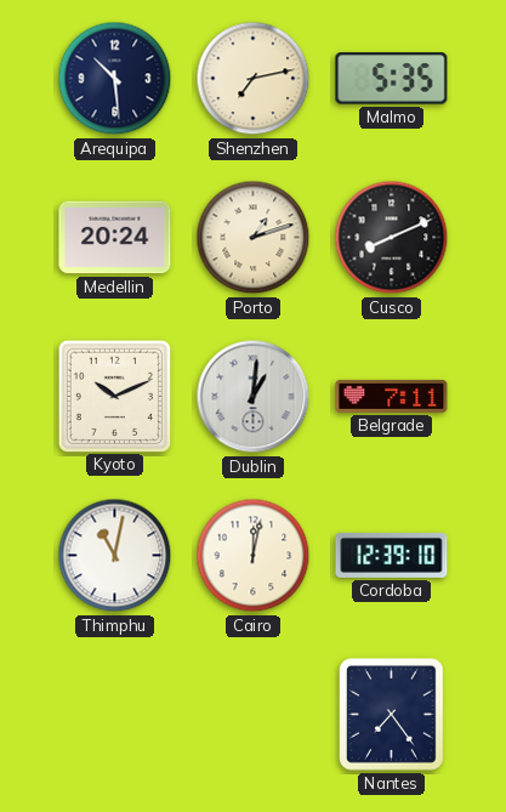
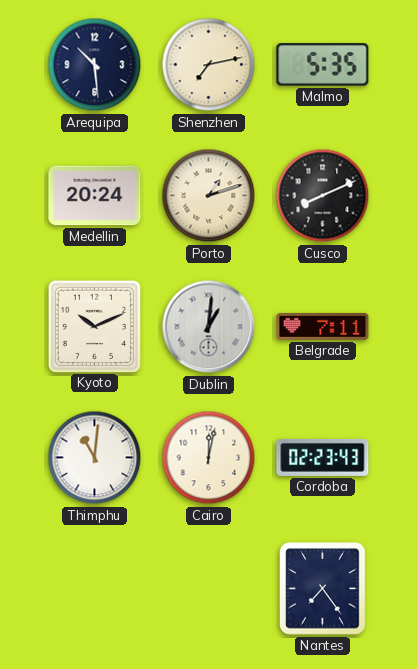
Thimphu: 11:02 -> 11:01 (95, 458)
Cordoba: 12:39 -> 02:23 (323, 457)
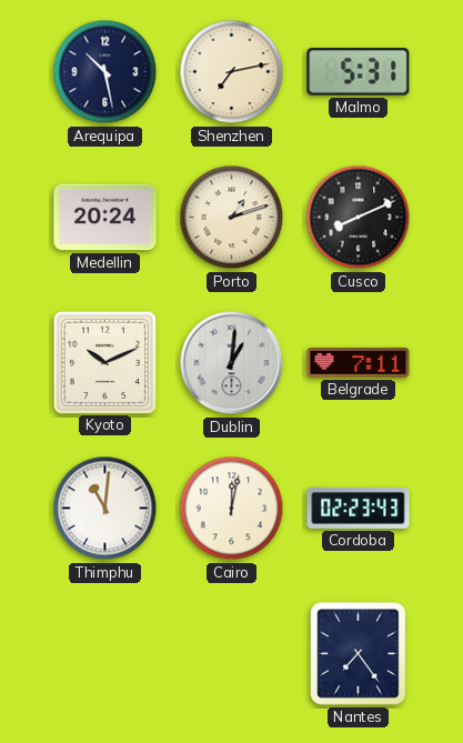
Arequipa: 10:29 -> 10:28 (105, 72)
Malmo: 5:35 -> 5:31 (359, 72)
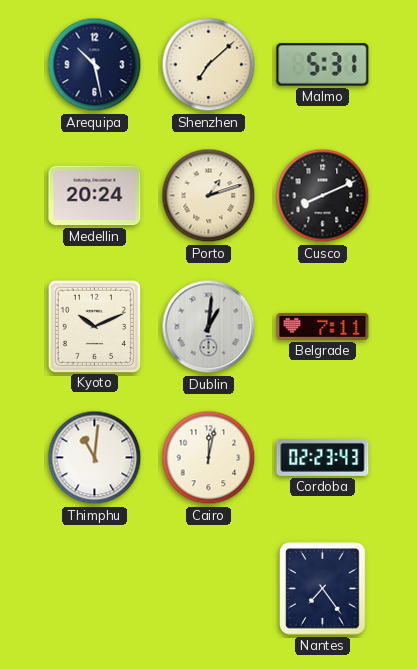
Shenzhen: 7:13 -> 7:08 (209, 65)
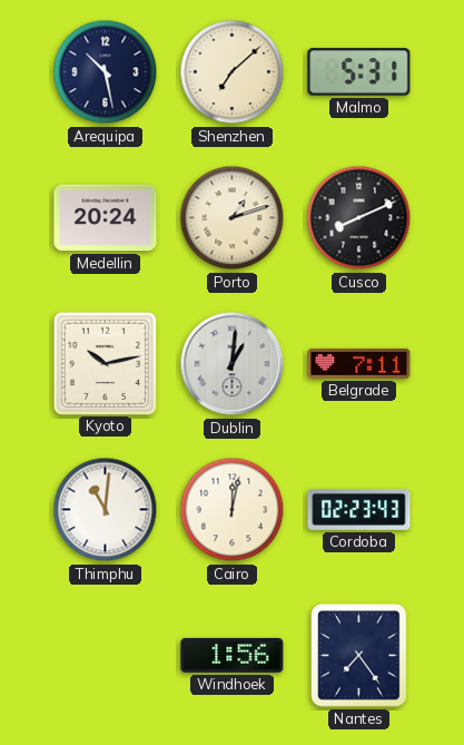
Kyoto: 10:11 -> 10:13 (105, 363)
Windhoek: none -> 1:56 (233, 655)
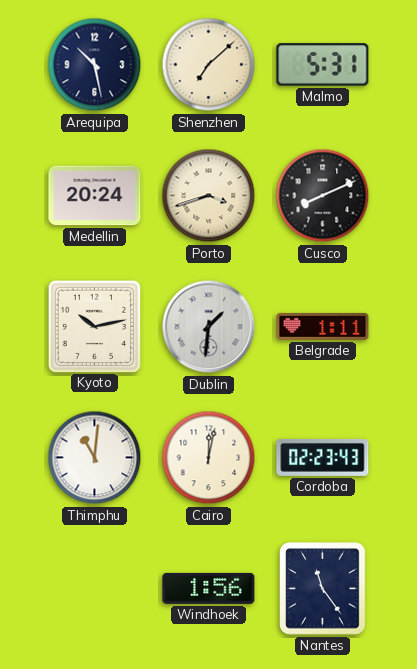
Porto: 1:12 -> 3:42 (209, 196)
Dublin: 1:01 -> 1:31 (209, 327)
Belgrade: 7:11 -> 1:11 (323, 326)
Nantes: 7:24 -> 11:24 (323, 589)
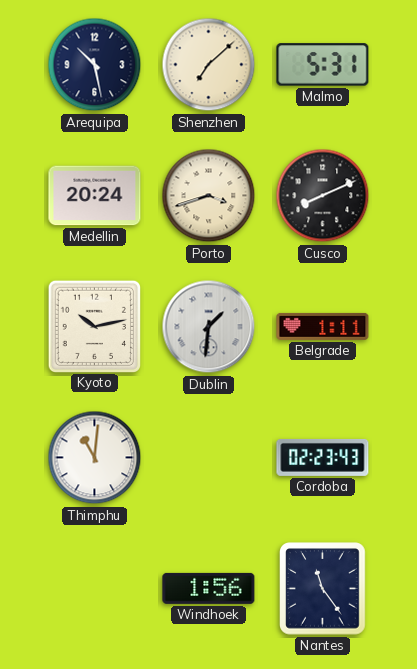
Cairo: 12:02 -> none (209, 458)
